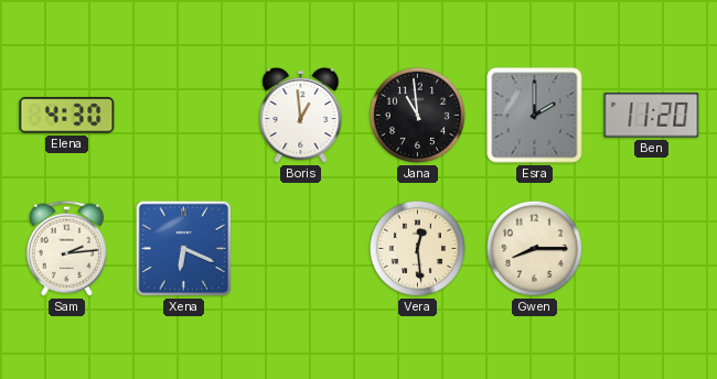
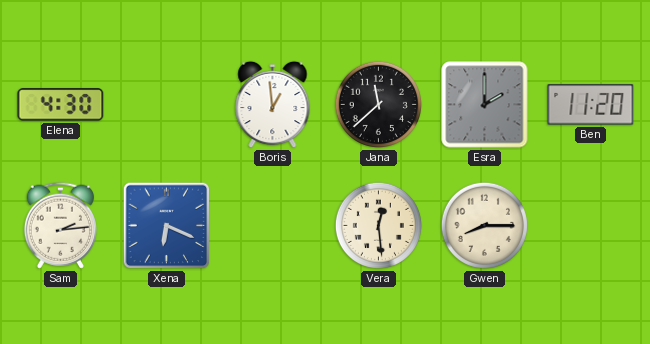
Jana: 10:59 -> 11:38 (378, 104)
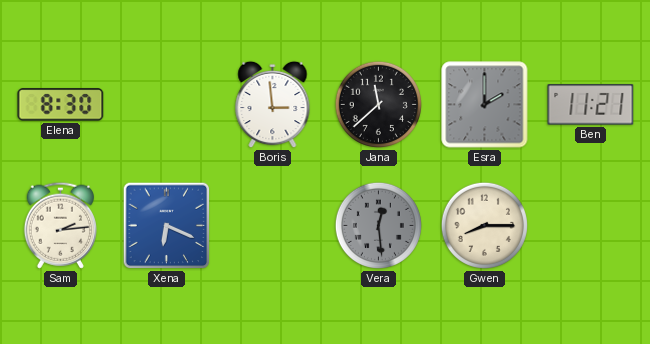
Elena: 4:30 -> 8:30 (61, 105)
Boris: 12:59 -> 2:59 (273, 105)
Ben: 11:20 -> 11:21 (591, 105)
Vera dial: cream -> grey (378, 225)
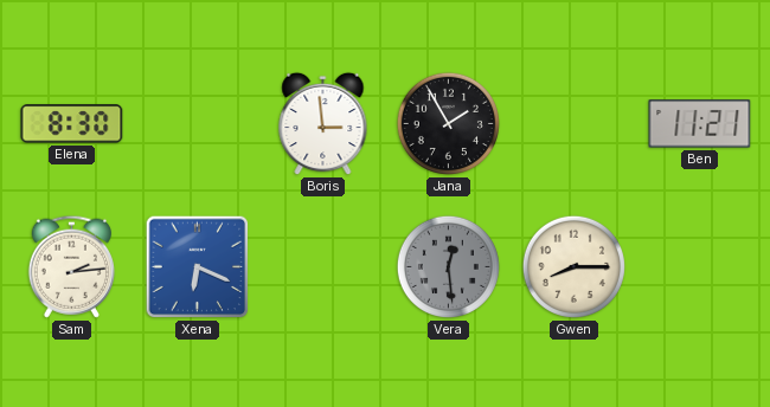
Jana: 11:38 -> 1:55 (448, 123)
Esra: 2:00 -> none (485, 105)
